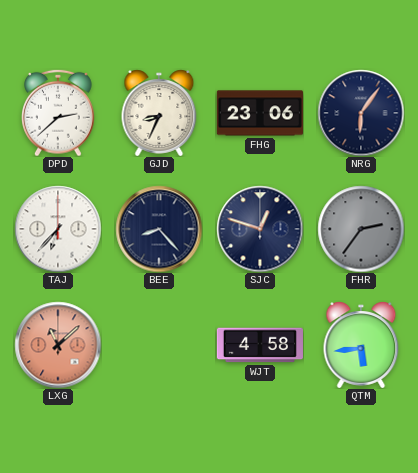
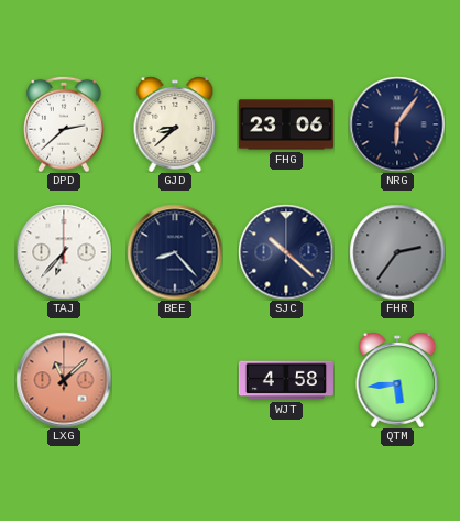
GJD: 8:34 -> 8:38 (175, 124)
SJC: 12:48 -> 10:22 (286, 252)
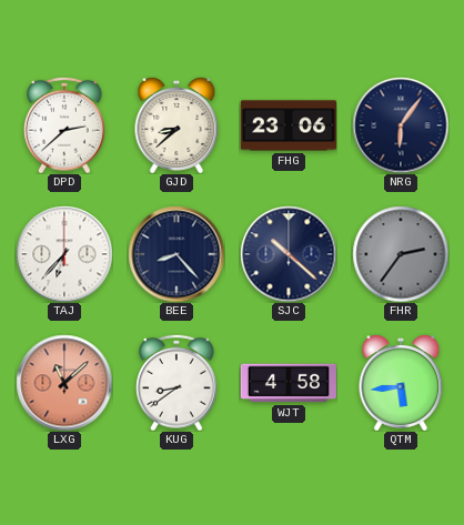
KUG: none -> 8:39 (178, 383)
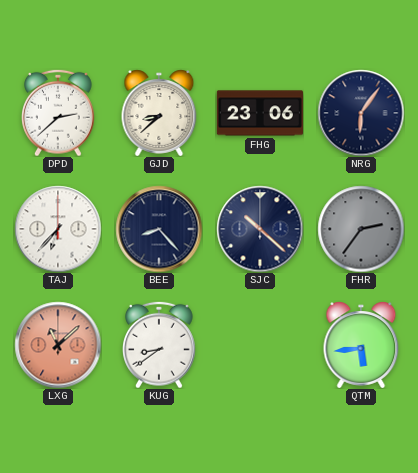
WJT: 4:58 -> none (289, 383)
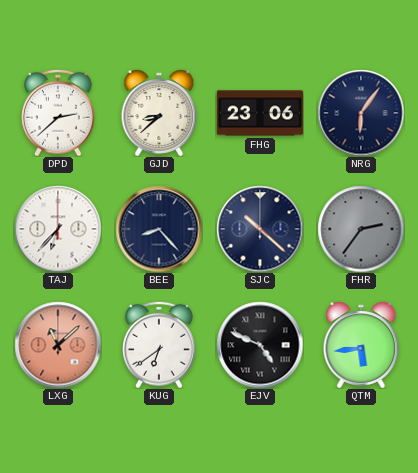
KUG: 8:39 -> 6:39 (160, 345)
EJV: none -> 4:49 (260, 345)
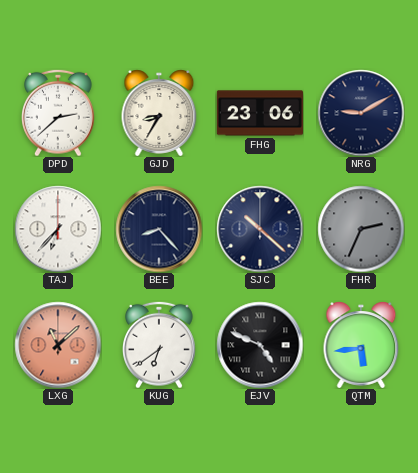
GJD: 8:38 -> 8:35 (159, 113)
NRG: 6:06 -> 9:10 (361, 113)
FHR: 2:36 -> 2:34 (361, 229)
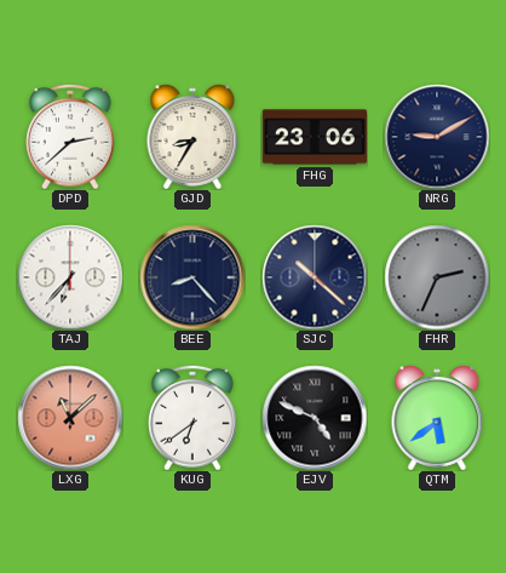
QTM: 5:44 -> 5:39 (437, 418)
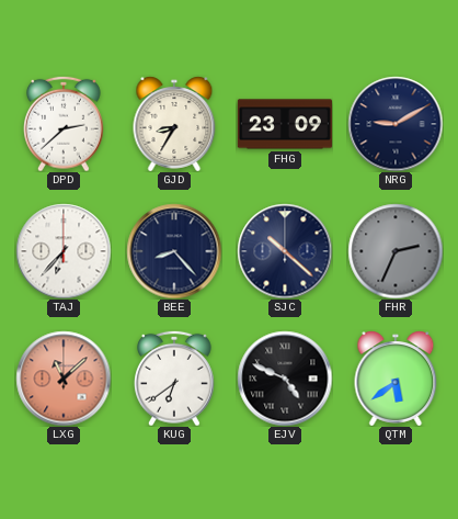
FHG: 23:06 -> 23:09 (285, 124)
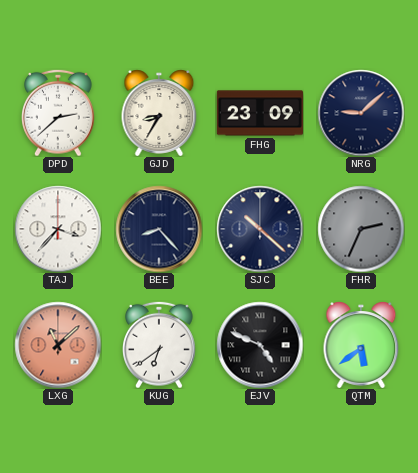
NRG: 9:10 -> 9:08 (361, 113)
TAJ: 6:37 -> 3:37 (58, 229)
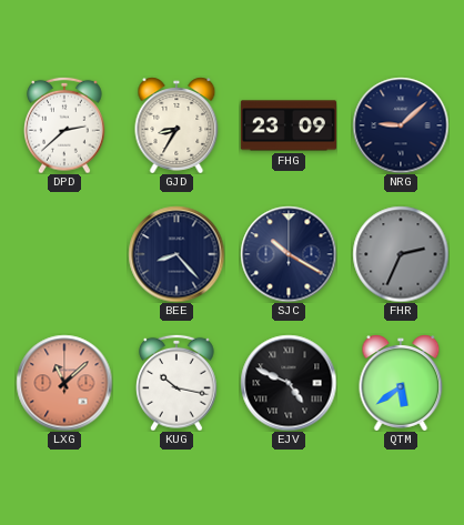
TAJ: 3:37 -> none (58, 229)
SJC: 10:22 -> 10:20 (289, 254)
KUG: 6:39 -> 10:17 (178, 383)
